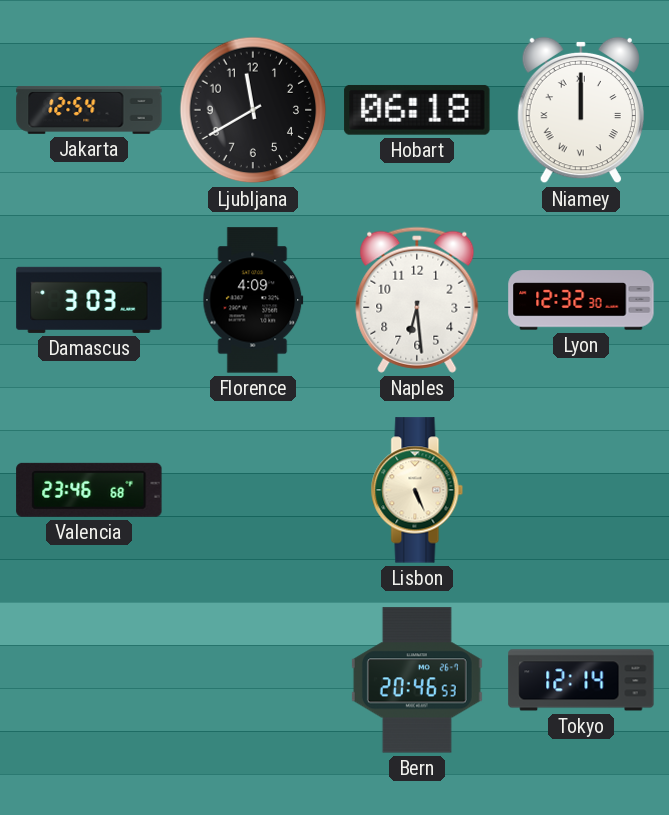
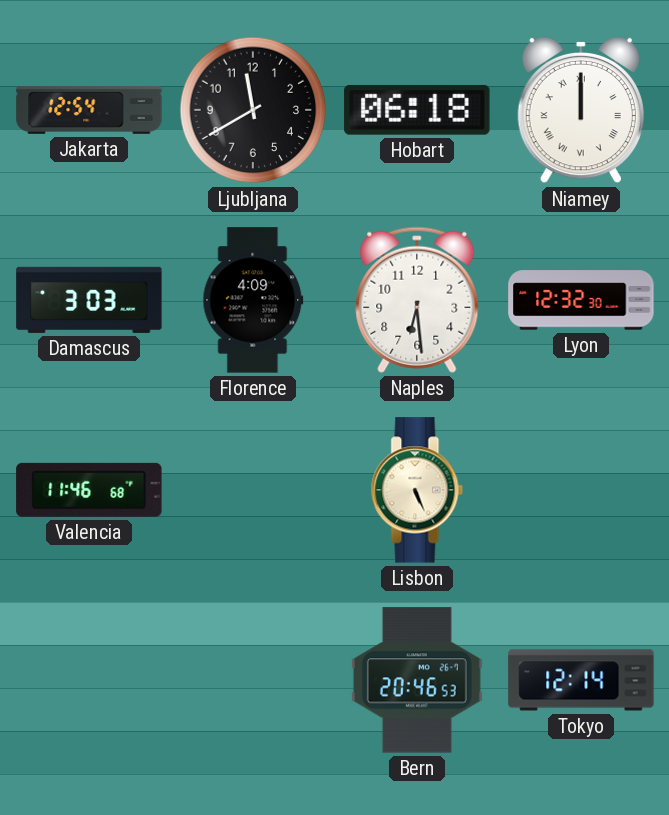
Valencia: 23:46 -> 11:46 (89, 490)
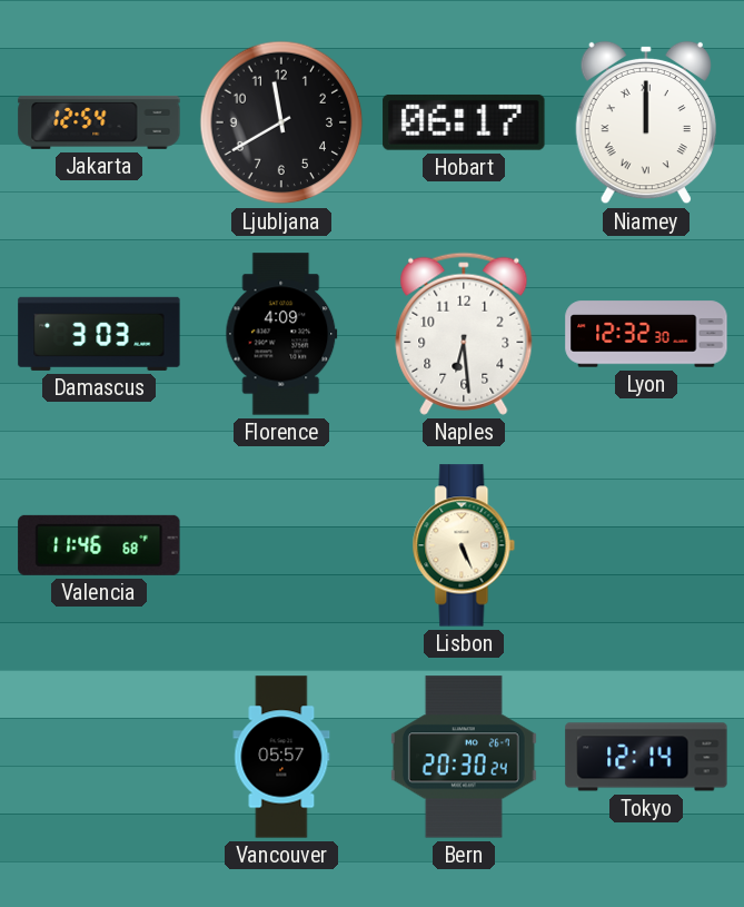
Hobart: 06:18 -> 06:17 (464, 122)
Vancouver: none -> 05:57 (281, 757)
Bern: 20:46 -> 20:30 (464, 757)
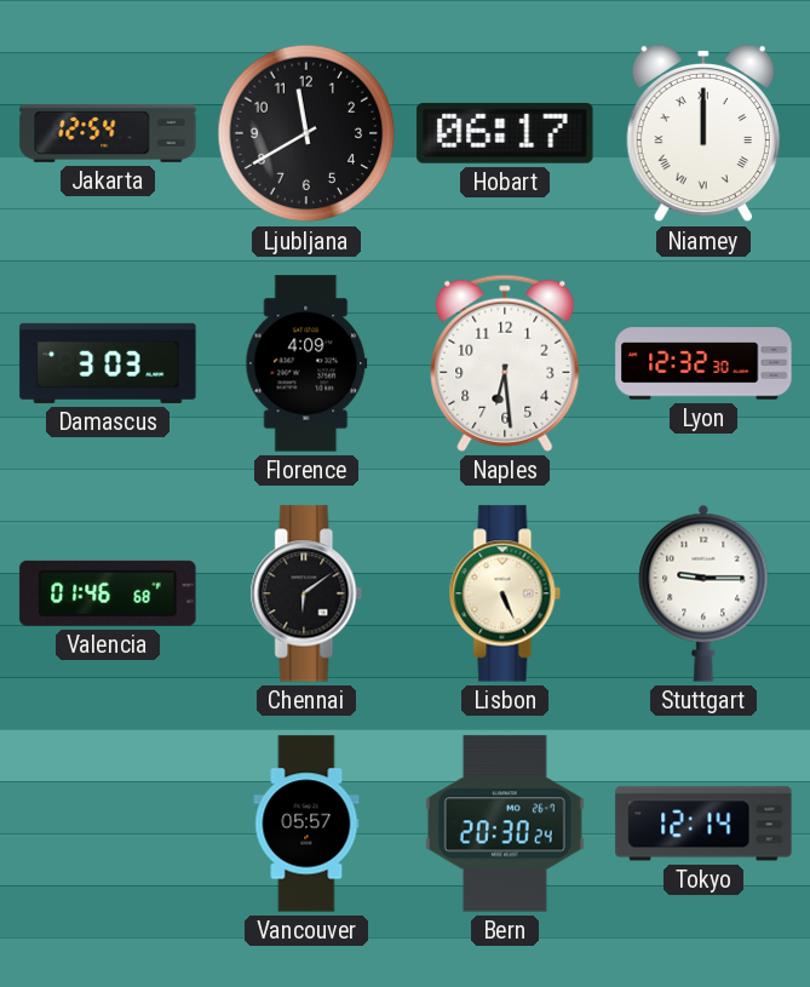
Valencia: 11:46 -> 01:46 (108, 593)
Chennai: none -> 6:09 (306, 593)
Stuttgart: none -> 9:15 (703, 593)
